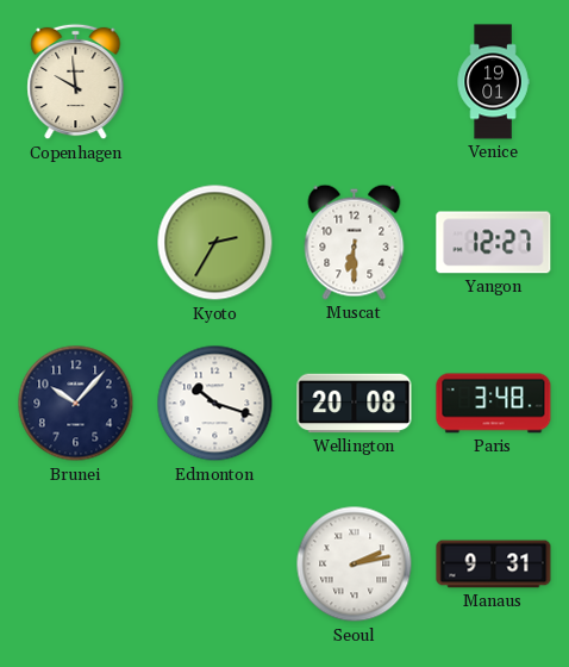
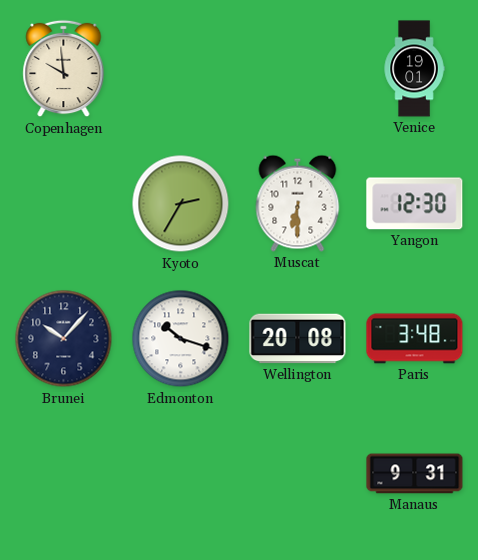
Yangon: 12:27 -> 12:30 (415, 204)
Seoul: 2:13 -> none (355, 565)
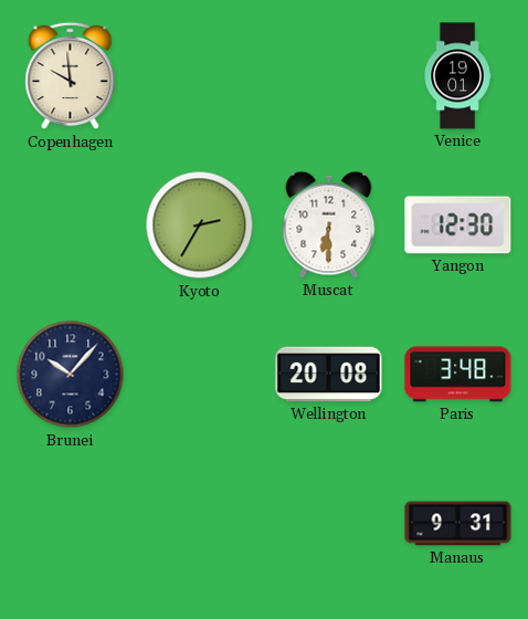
Edmonton: 10:18 -> none (181, 339)
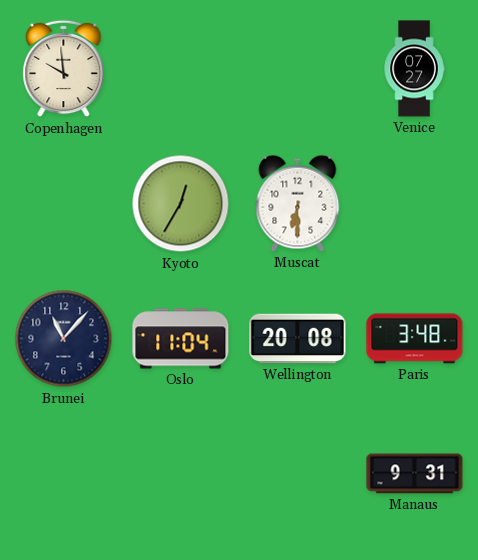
Venice: 19:01 -> 07:27 (414, 69)
Kyoto: 2:35 -> 12:35 (181, 204)
Yangon: 12:30 -> none (458, 225)
Brunei: 10:07 -> 11:07 (64, 339)
Oslo: none -> 11:04 (181, 339)
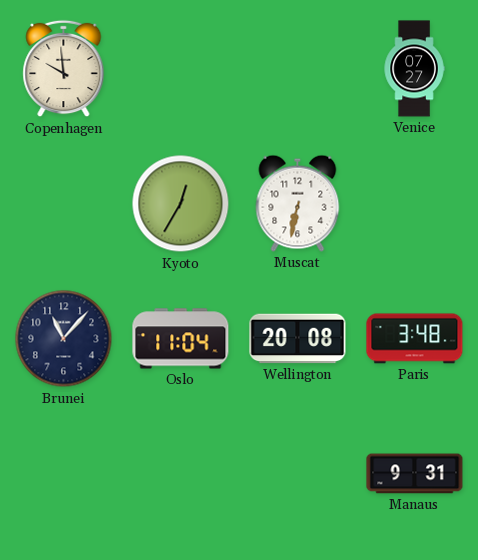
Muscat: 6:30 -> 6:32 (298, 203)
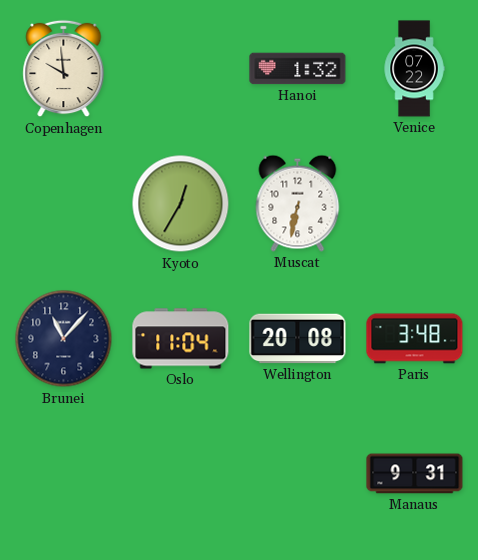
Hanoi: none -> 1:32 (298, 69)
Venice: 07:27 -> 07:22 (414, 69)
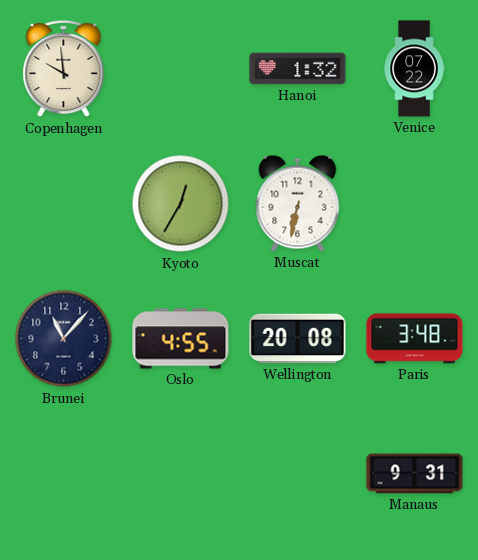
Oslo: 11:04 -> 4:55 (181, 339)
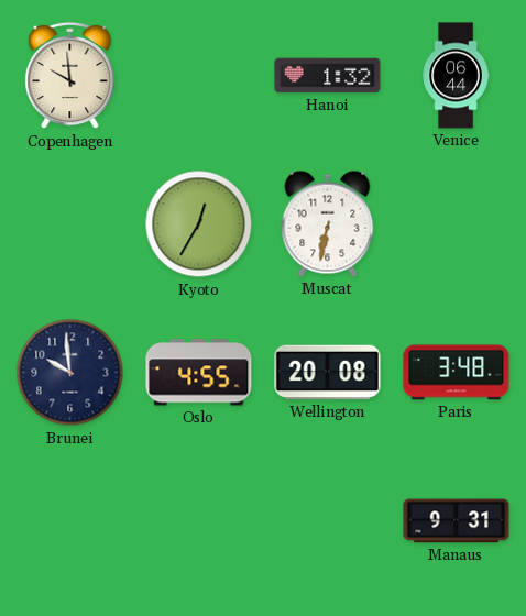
Venice: 07:22 -> 06:44 (456, 76)
Brunei: 11:07 -> 9:59 (70, 373)
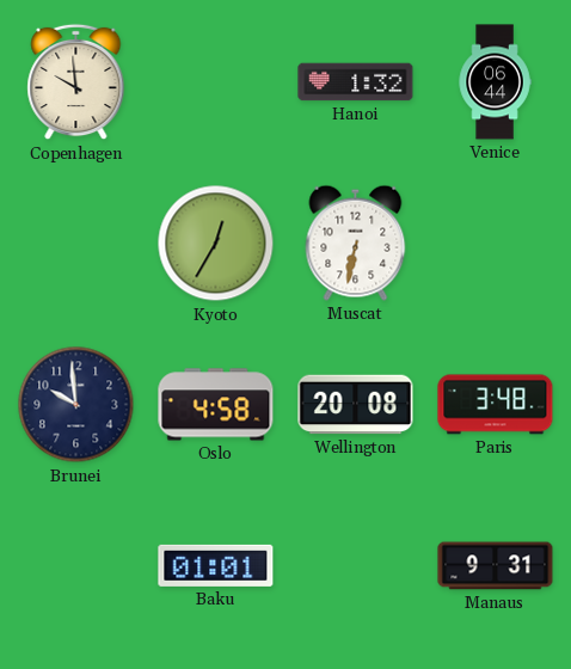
Oslo: 4:55 -> 4:58 (216, 405)
Baku: none -> 01:01 (216, 565)
